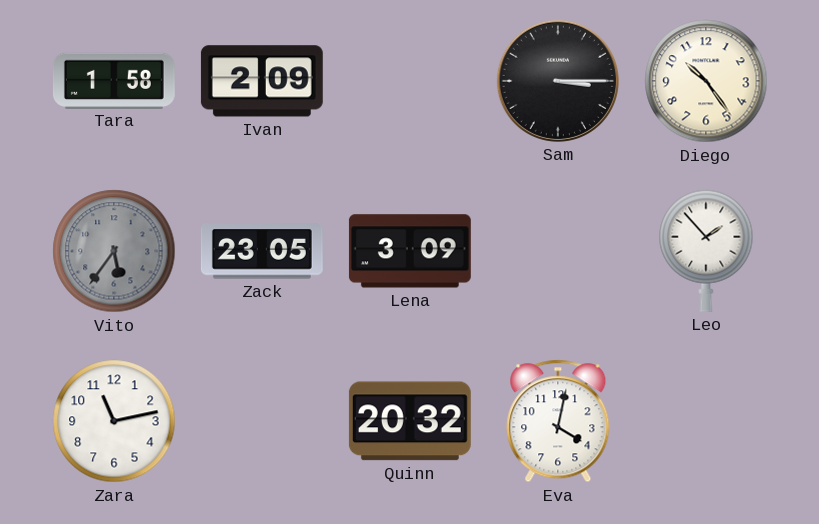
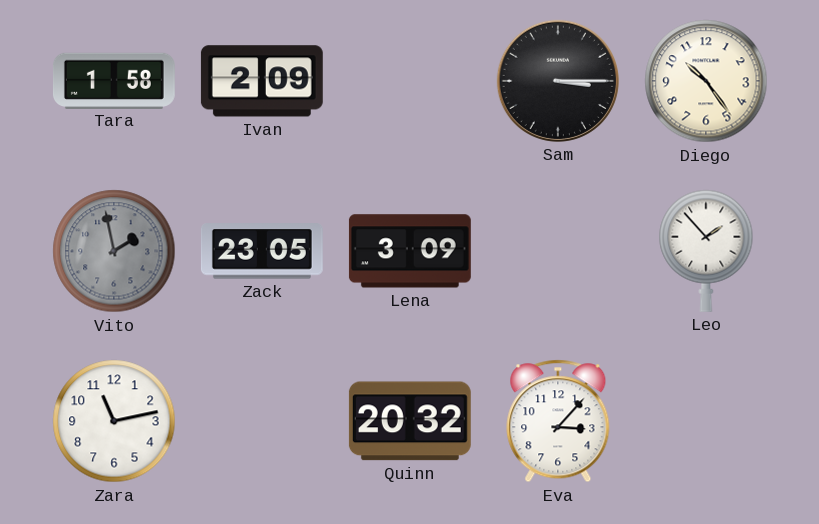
Vito: 5:36 -> 1:58 (114, 251)
Eva: 4:02 -> 3:07 (558, 421)
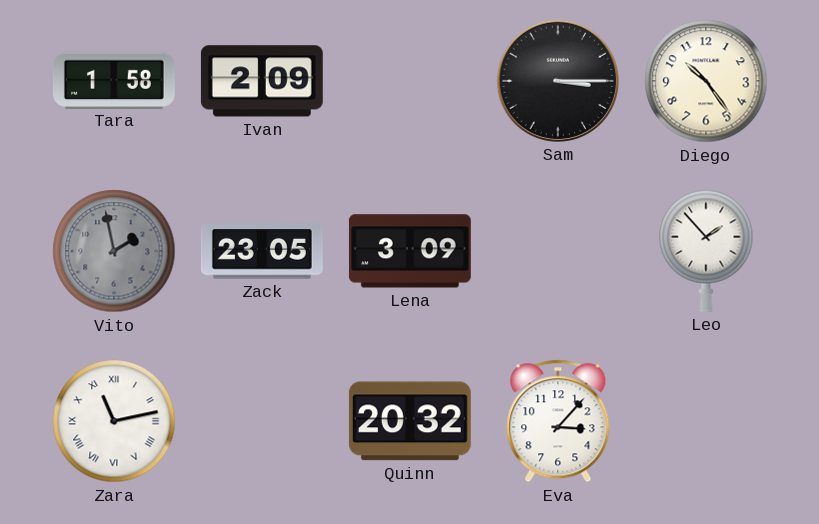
Zara numerals: Arabic -> Roman (114, 421)
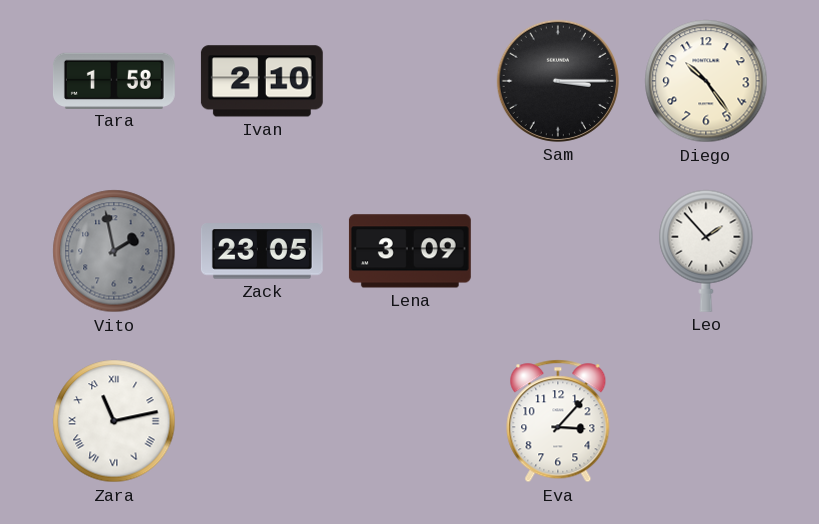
Ivan: 2:09 -> 2:10 (262, 81)
Quinn: 20:32 -> none (410, 421)
